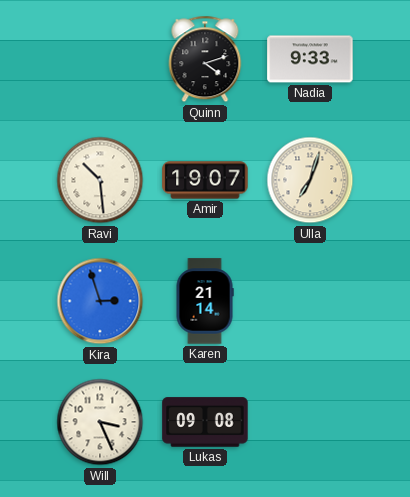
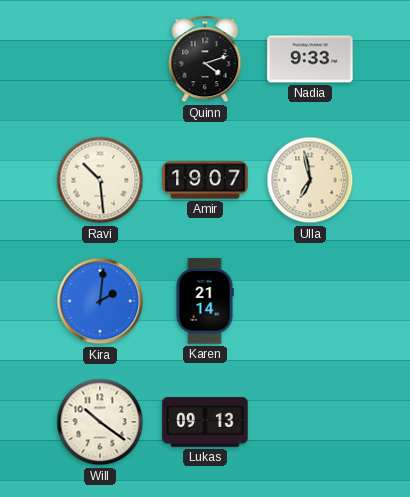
Ulla: 7:03 -> 6:58 (310, 180)
Kira: 2:57 -> 2:01 (100, 301)
Will: 3:26 -> 10:21 (100, 422)
Lukas: 09:08 -> 09:13 (205, 422)
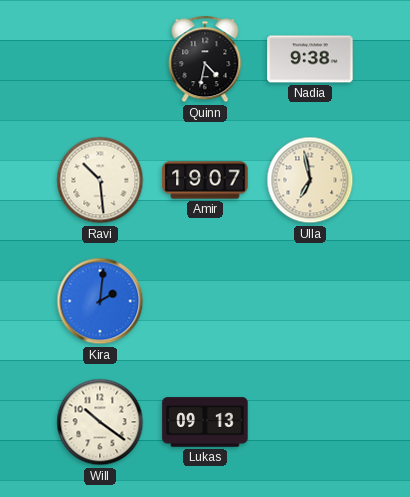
Quinn: 4:12 -> 4:32 (205, 59)
Nadia: 9:33 -> 9:38 (310, 59)
Karen: 21:14 -> none (205, 301)
